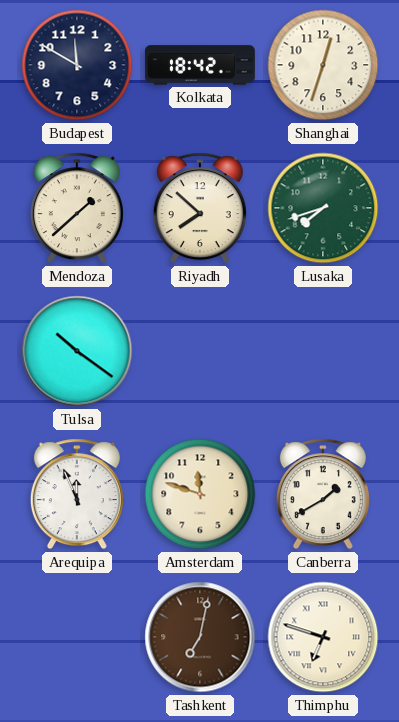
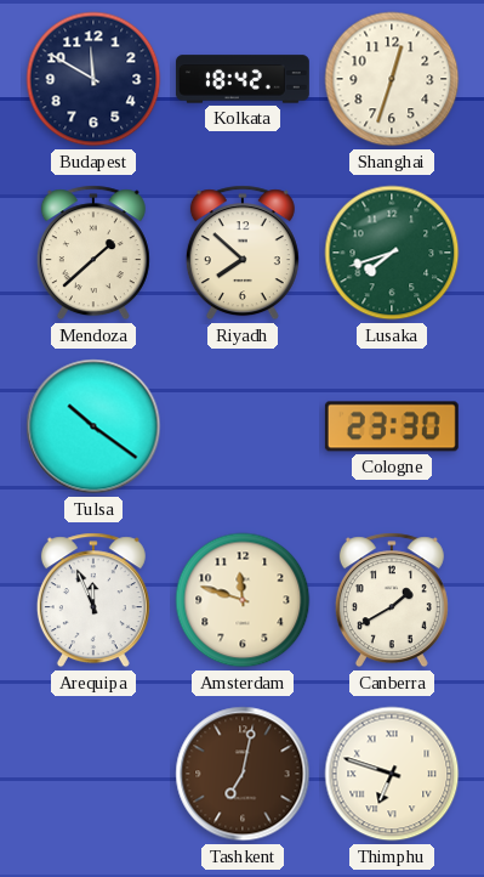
Cologne: none -> 23:30 (392, 426)
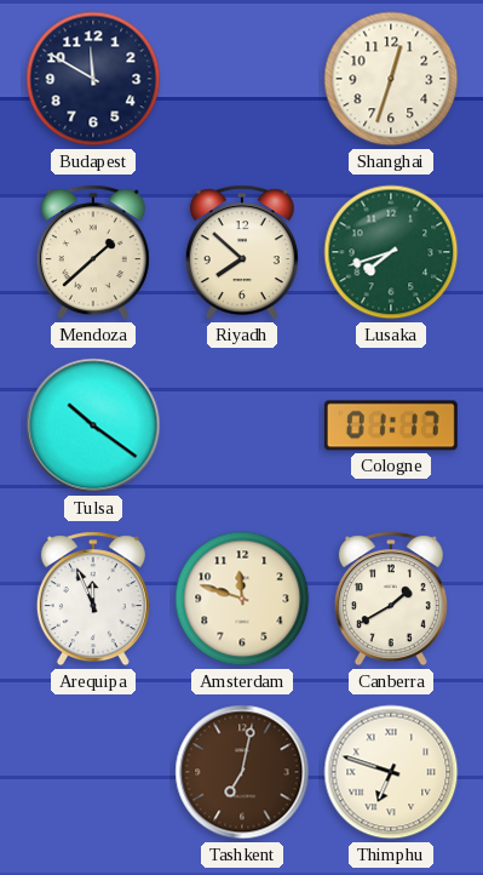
Kolkata: 18:42 -> none (243, 79)
Cologne: 23:30 -> 01:17 (391, 425)
